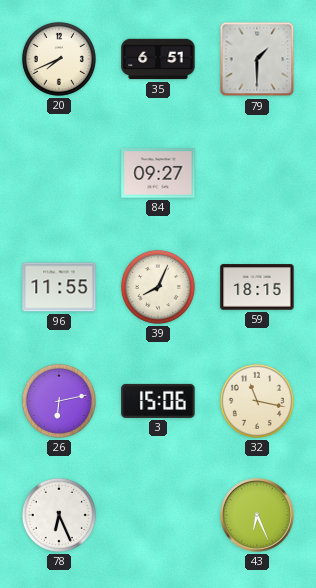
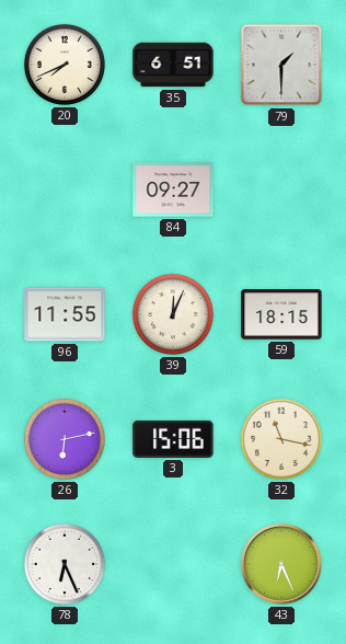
39: 8:04 -> 12:04 (173, 314)
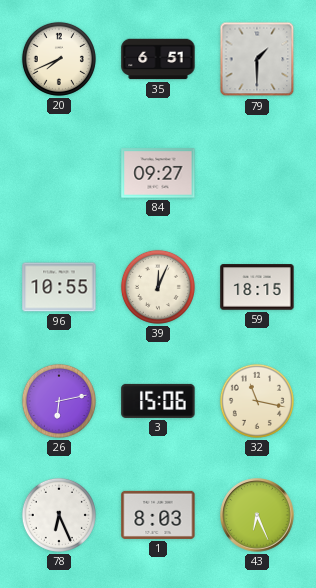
96: 11:55 -> 10:55 (59, 287)
1: none -> 8:03 (158, 515)
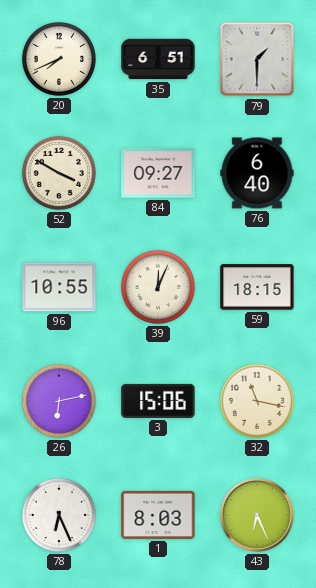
52: none -> 3:50 (59, 173)
76: none -> 6:40 (257, 173)
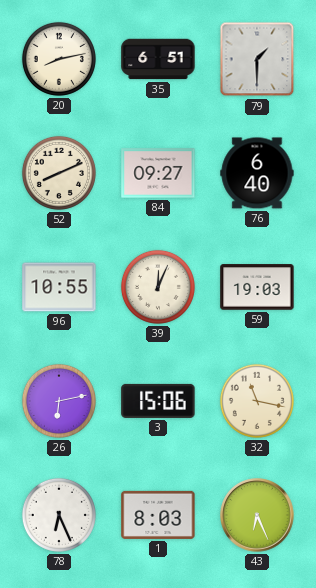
20: 7:41 -> 8:13 (59, 59)
52: 3:50 -> 8:11 (59, 173)
59: 18:15 -> 19:03 (257, 287)
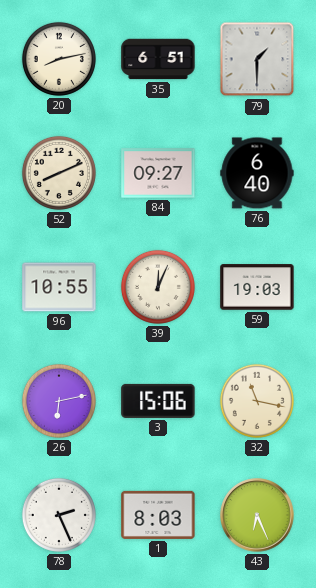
78: 6:26 -> 2:26 (59, 515)
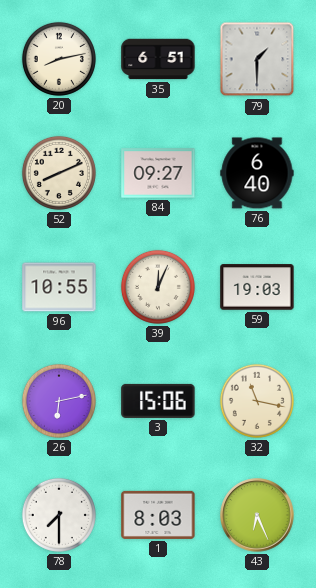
78: 2:26 -> 7:30 (59, 515)
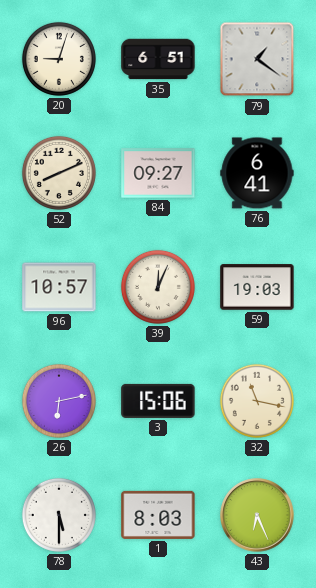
20: 8:13 -> 9:03 (59, 59)
79: 1:30 -> 1:21 (257, 59)
76: 6:40 -> 6:41 (257, 173)
96: 10:55 -> 10:57 (59, 287)
78: 7:30 -> 5:30 (59, 515)
